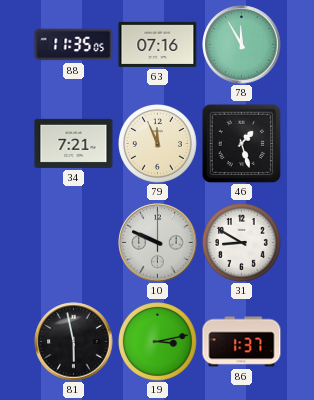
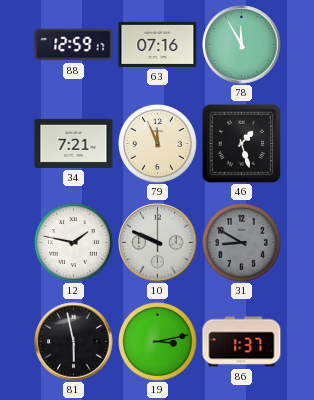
88: 11:35 -> 12:59 (74, 45)
12: none -> 1:47 (74, 243)
31 dial: white -> grey (242, 243)
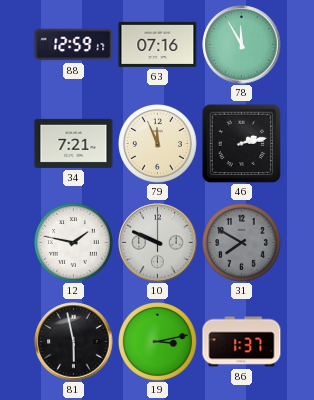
46: 1:27 -> 2:13 (241, 143)
31: 8:50 -> 7:50 (242, 243)
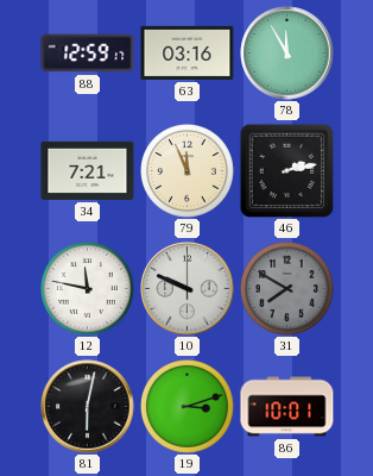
63: 07:16 -> 03:16 (188, 52)
12: 1:47 -> 11:47 (88, 289)
81: 5:58 -> 6:02 (88, 407)
19: 3:13 -> 3:12 (188, 407)
86: 1:37 -> 10:01 (287, 407)
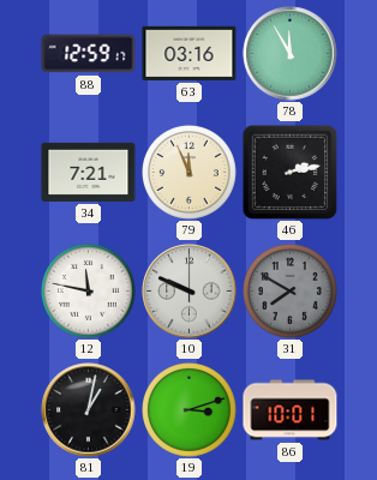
81: 6:02 -> 1:02 (89, 410)
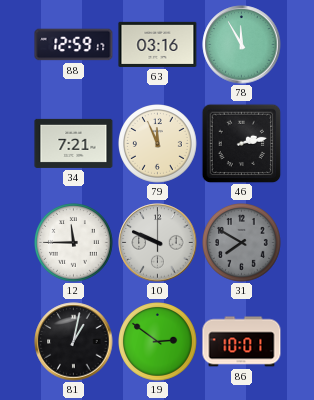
12: 11:47 -> 11:45 (74, 243)
19: 3:12 -> 2:51 (158, 342)
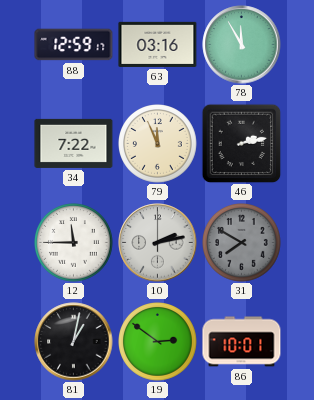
34: 7:21 -> 7:22 (74, 143)
10: 9:49 -> 2:13 (158, 243)
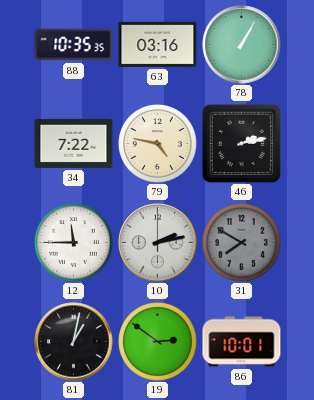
88: 12:59 -> 10:35 (74, 45)
78: 11:55 -> 1:05 (242, 45)
79: 11:56 -> 4:47 (158, 144)
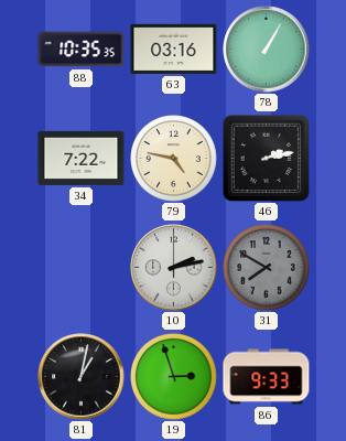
12: 11:45 -> none (74, 243)
19: 2:51 -> 2:57 (174, 377)
86: 10:01 -> 9:33 (267, 377)
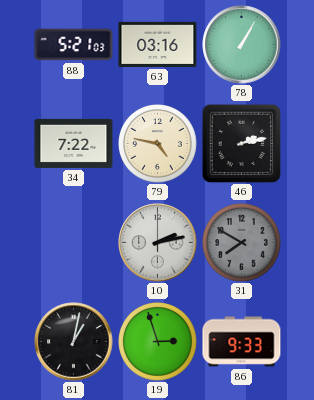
88: 10:35 -> 5:21 (74, 45)
